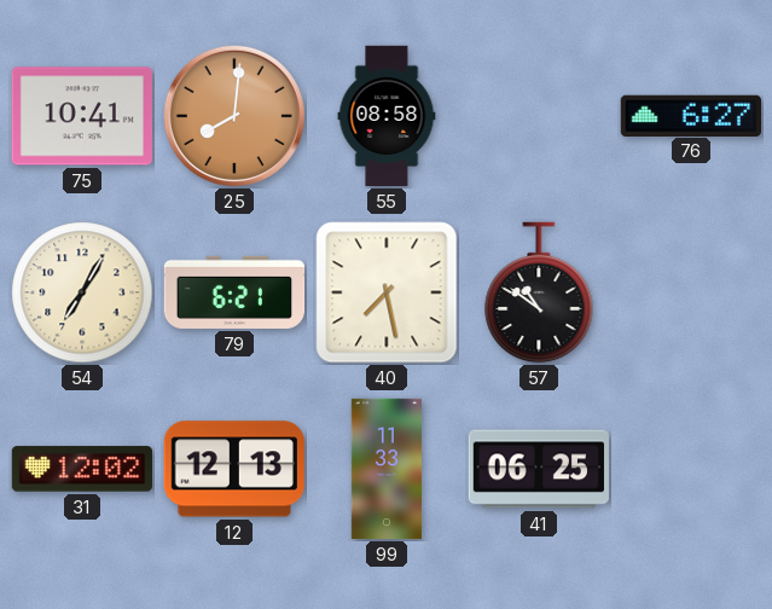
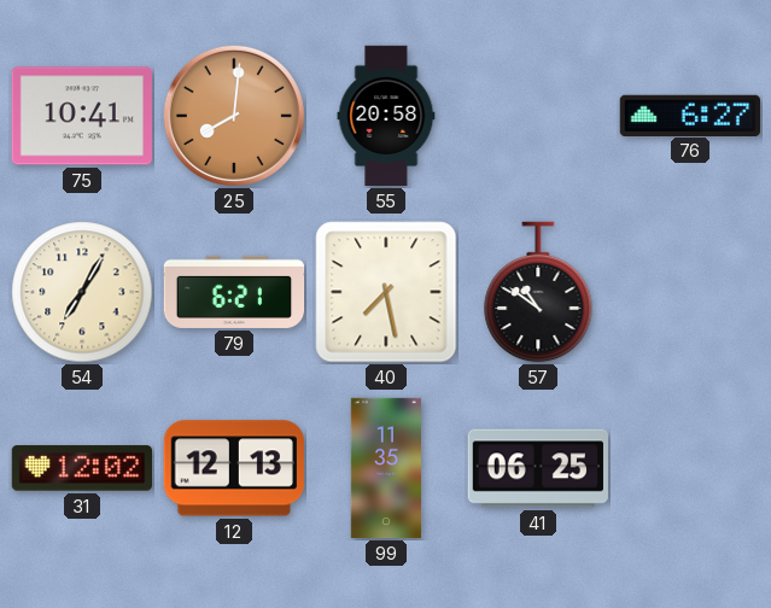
55: 08:58 -> 20:58 (386, 116)
99: 11:33 -> 11:35 (386, 468)
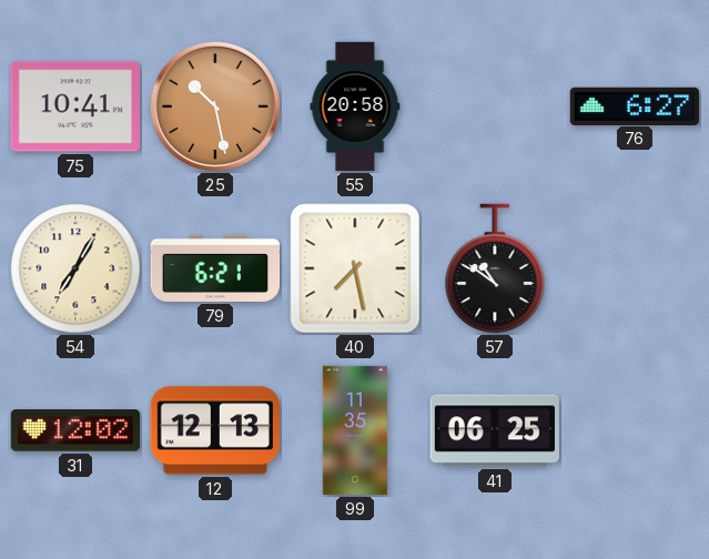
25: 8:01 -> 10:28 (215, 106)
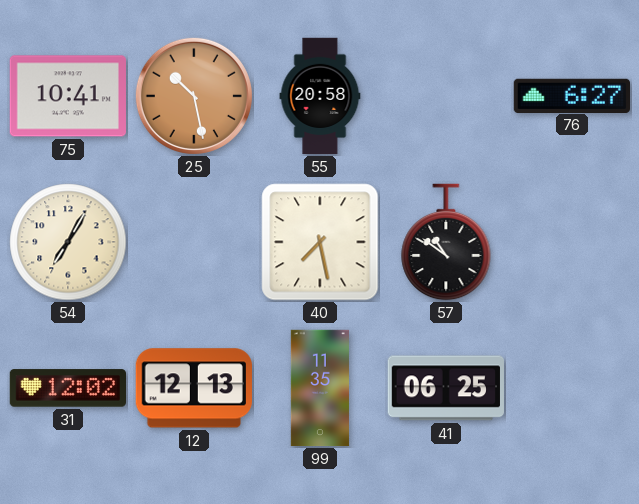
79: 6:21 -> none (215, 268)
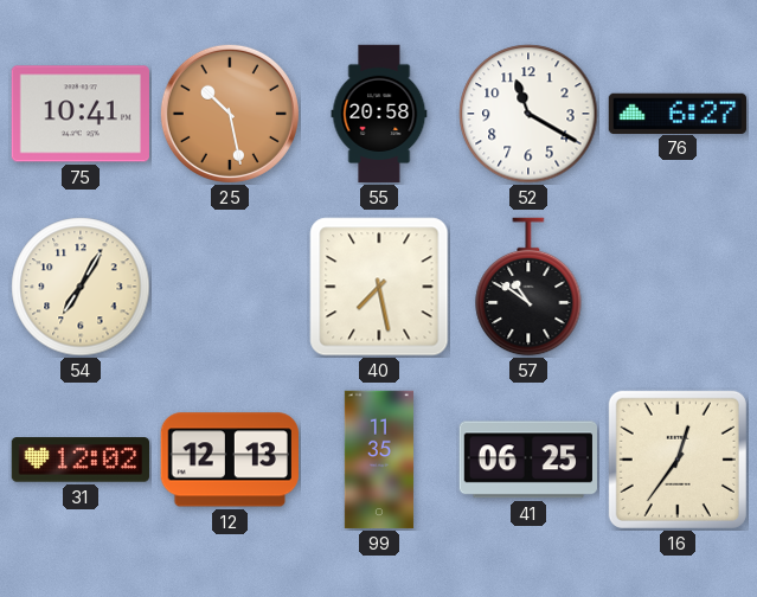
52: none -> 11:20 (528, 114)
16: none -> 12:36 (678, 460)
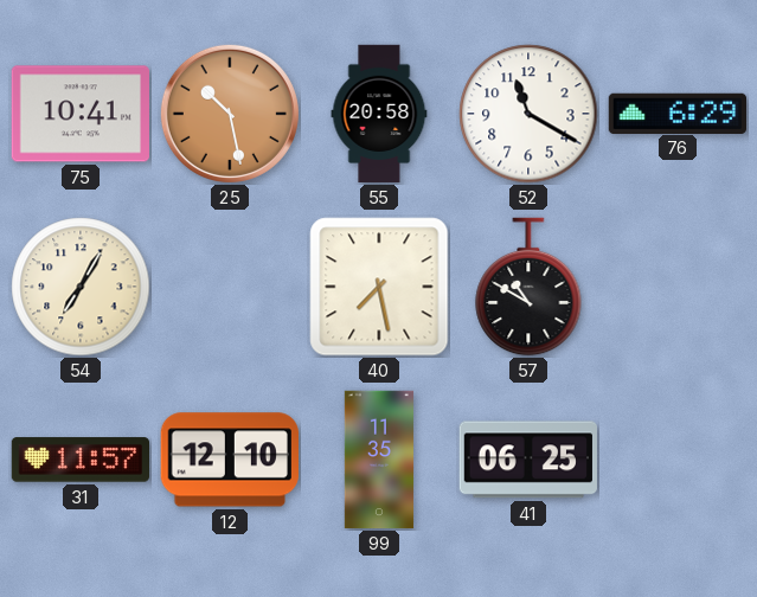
76: 6:27 -> 6:29 (676, 113)
57: 10:51 -> 10:50 (528, 287)
31: 12:02 -> 11:57 (79, 460)
12: 12:13 -> 12:10 (230, 460)
16: 12:36 -> none (678, 460)
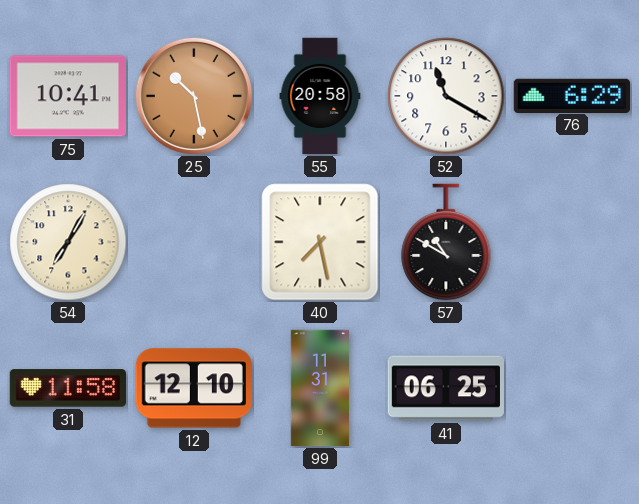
31: 11:57 -> 11:58 (67, 388)
99: 11:35 -> 11:31 (320, 388)
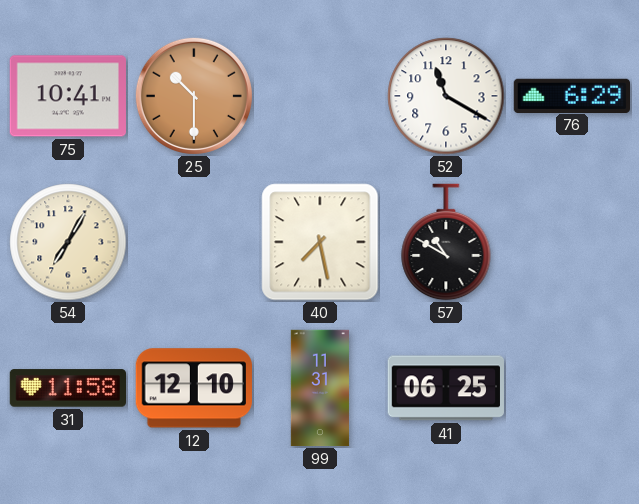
25: 10:28 -> 10:30 (194, 96)
55: 20:58 -> none (320, 96)
